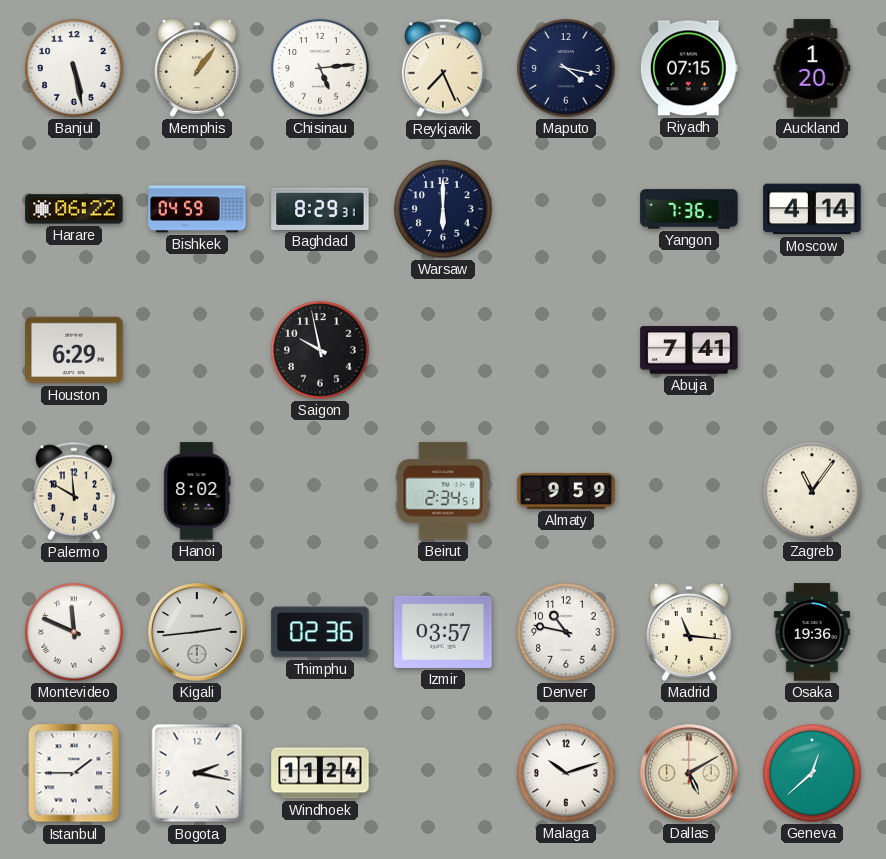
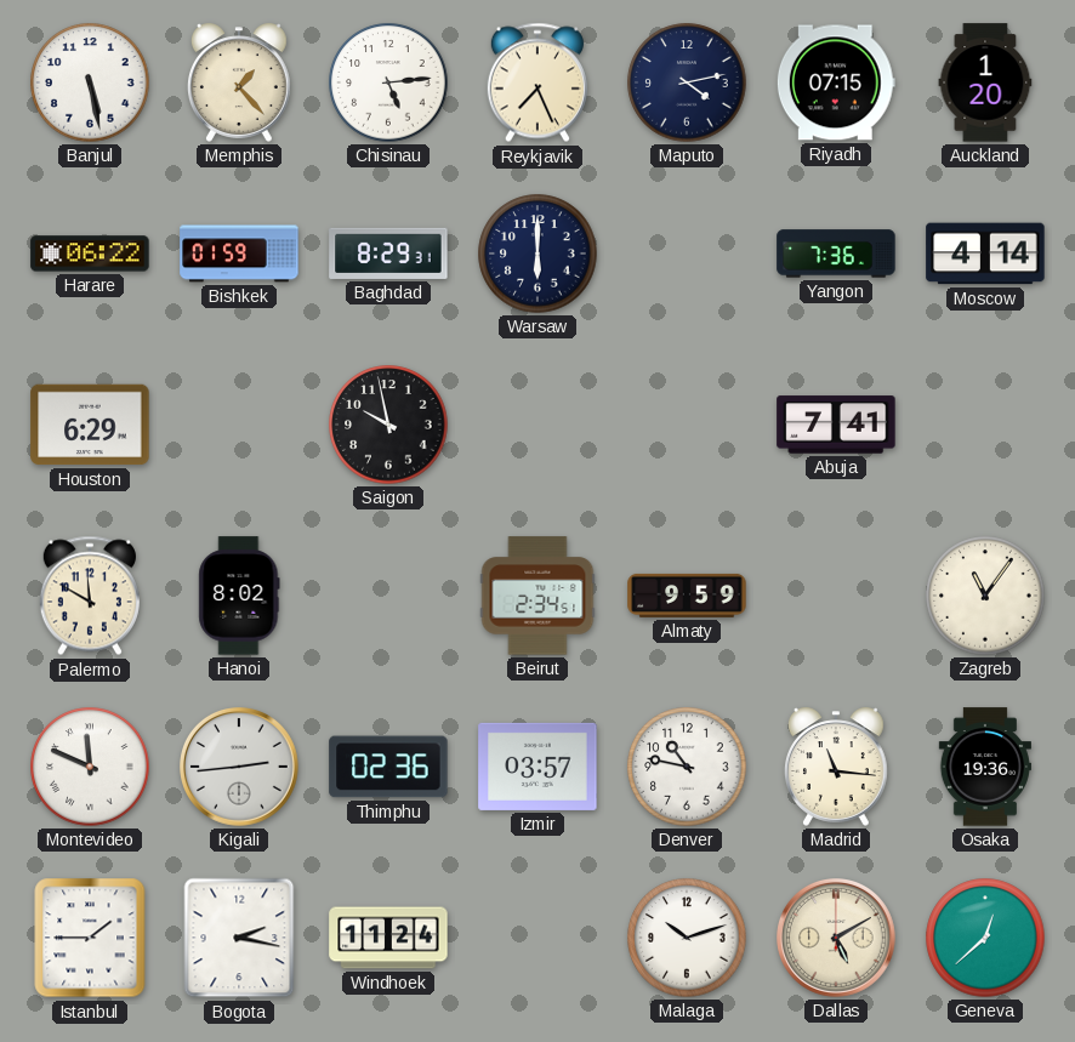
Memphis: 1:06 -> 1:23 (239, 82)
Maputo: 4:17 -> 4:13 (687, 82)
Bishkek: 04:59 -> 01:59 (239, 254)
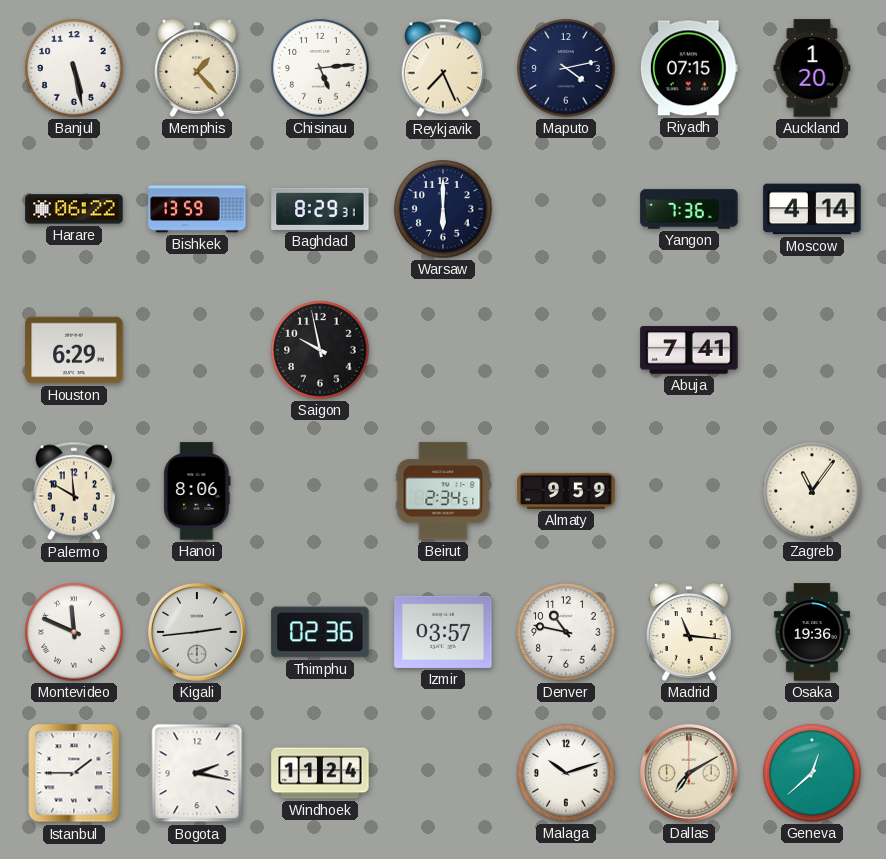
Bishkek: 01:59 -> 13:59 (197, 209)
Hanoi: 8:02 -> 8:06 (197, 491)
Dallas: 5:10 -> 7:10 (690, 774)
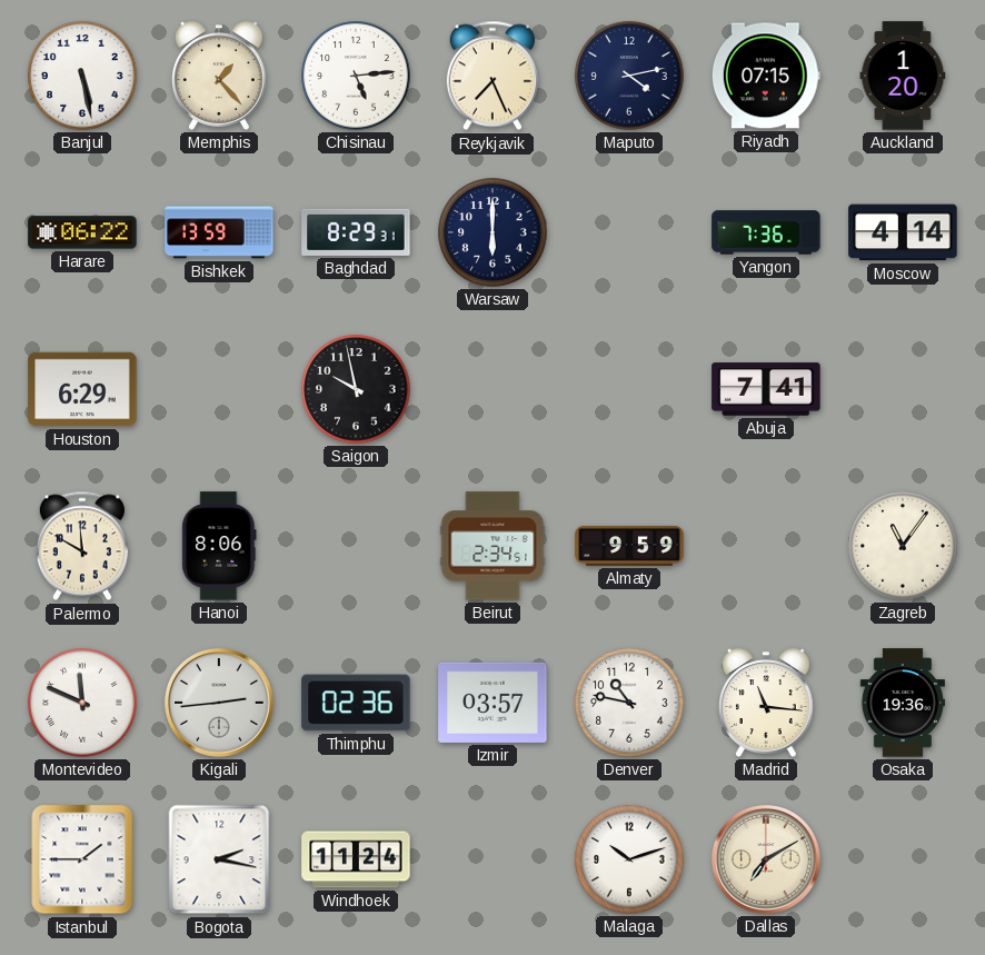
Geneva: 12:38 -> none (812, 773)
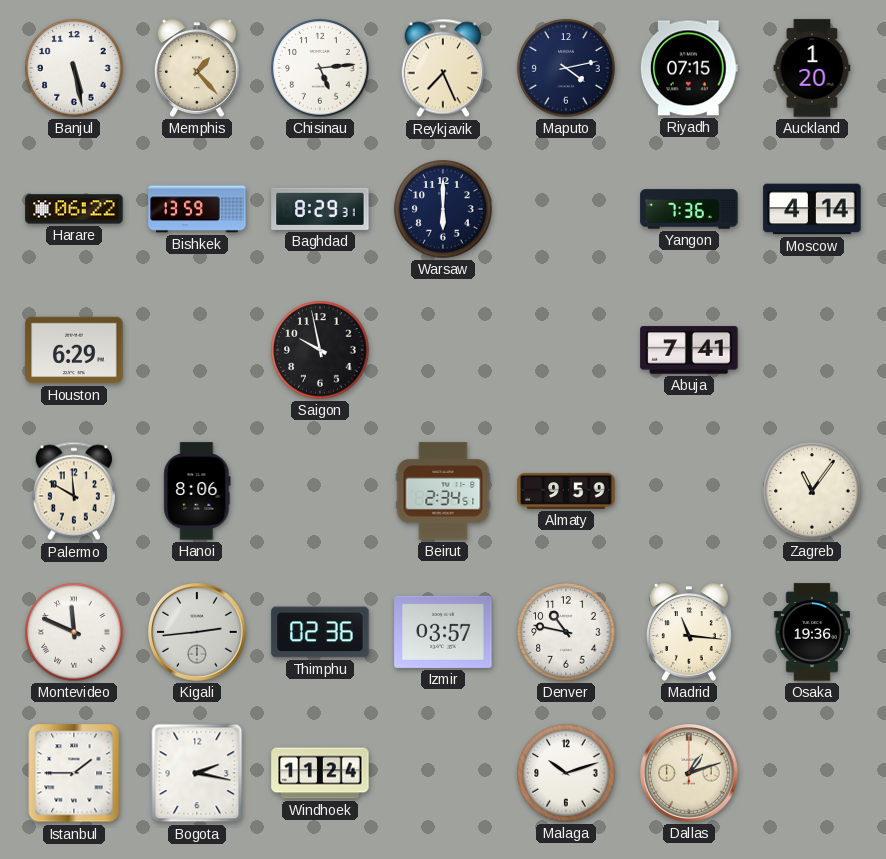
Dallas: 7:10 -> 1:12 (690, 774)
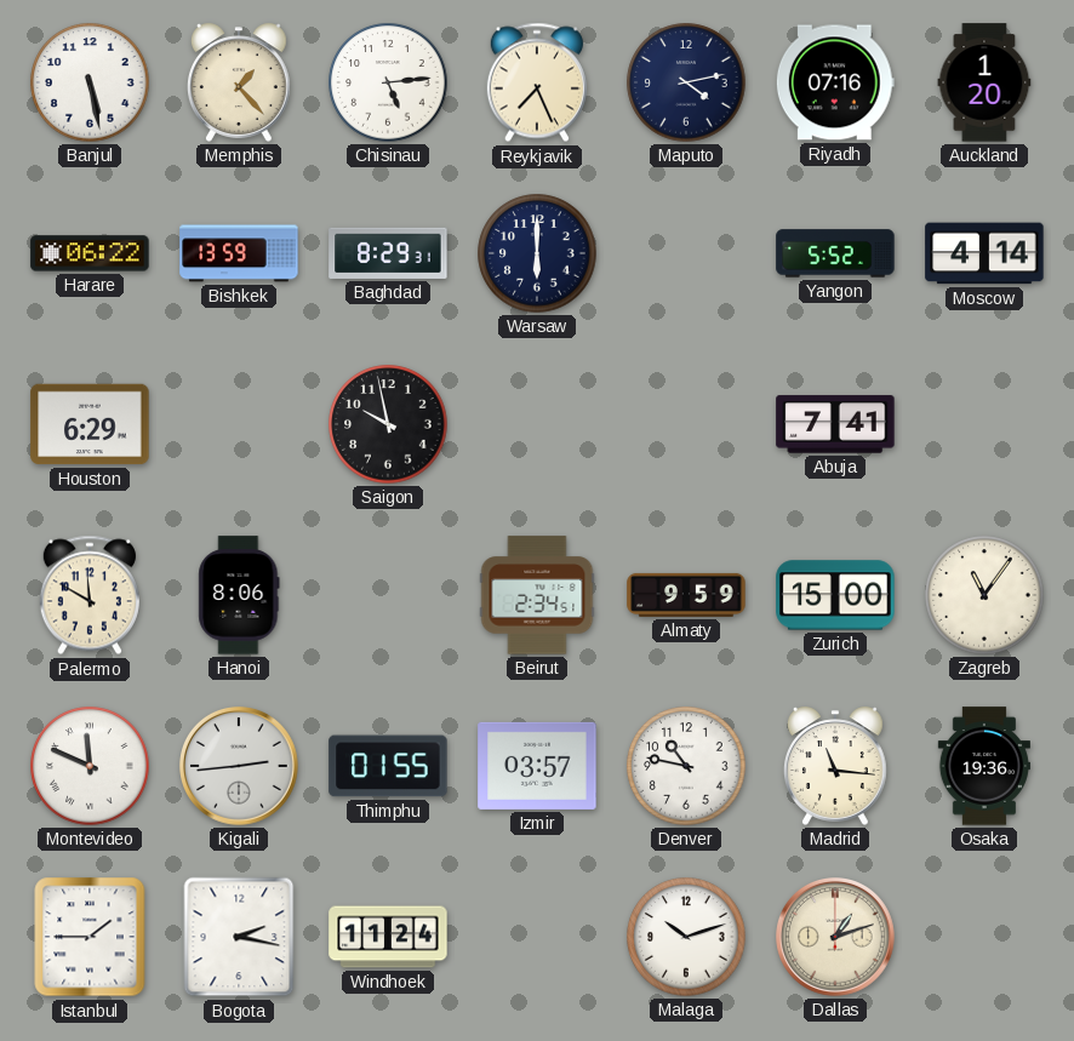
Riyadh: 07:15 -> 07:16 (835, 82)
Yangon: 7:36 -> 5:52 (835, 253)
Zurich: none -> 15:00 (835, 595)
Thimphu: 02:36 -> 01:55 (388, 766)
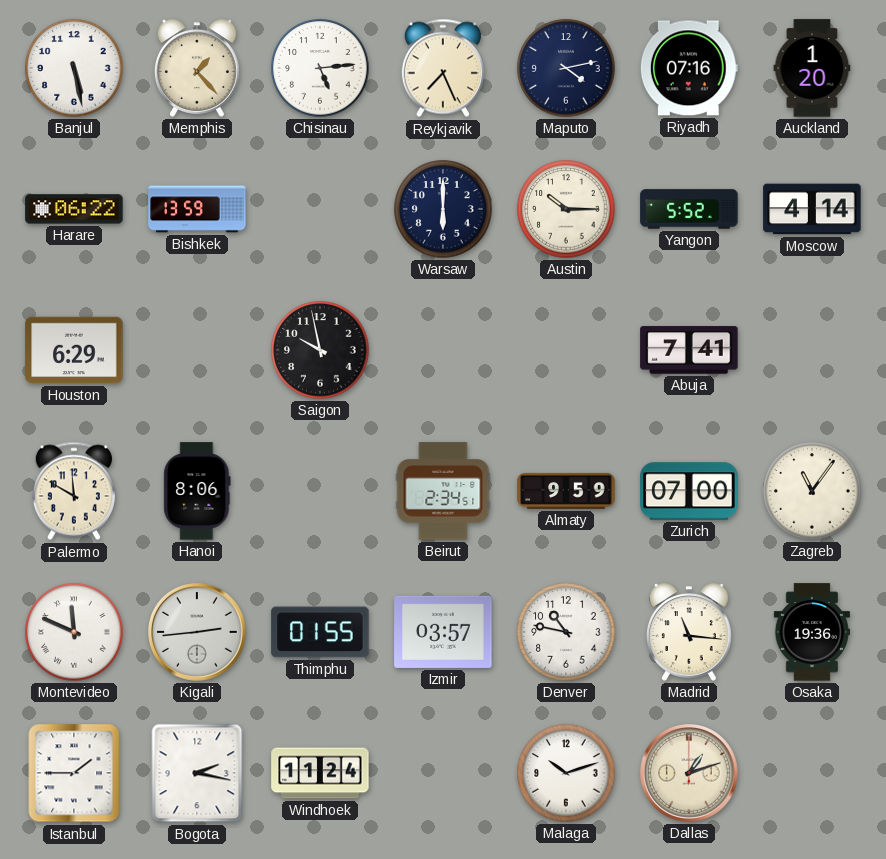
Baghdad: 8:29 -> none (388, 253)
Austin: none -> 10:15 (566, 209)
Zurich: 15:00 -> 07:00 (689, 491)
